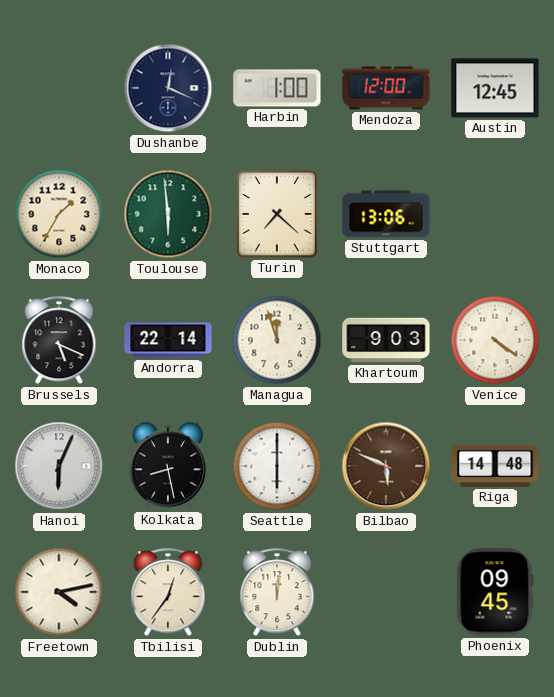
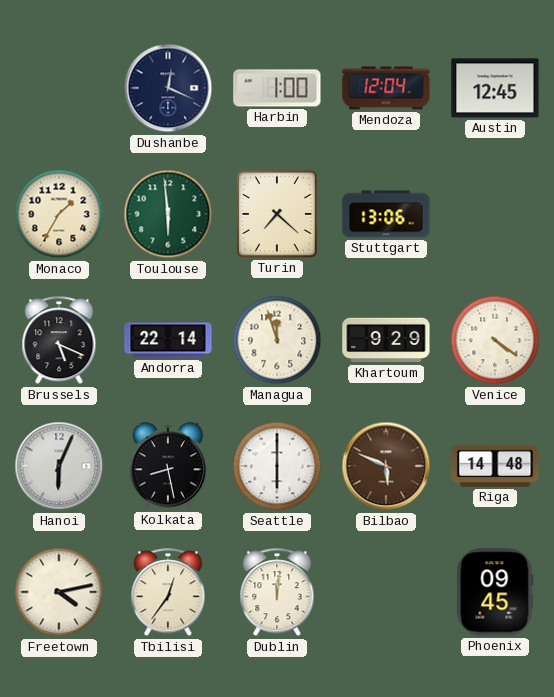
Mendoza: 12:00 -> 12:04 (386, 88)
Khartoum: 9:03 -> 9:29 (386, 340)
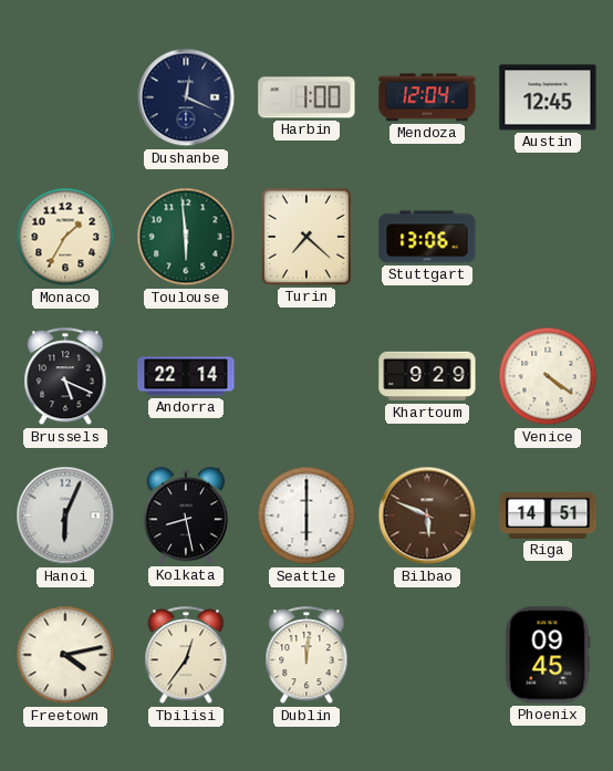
Managua: 11:57 -> none (277, 340)
Riga: 14:48 -> 14:51 (548, 515)
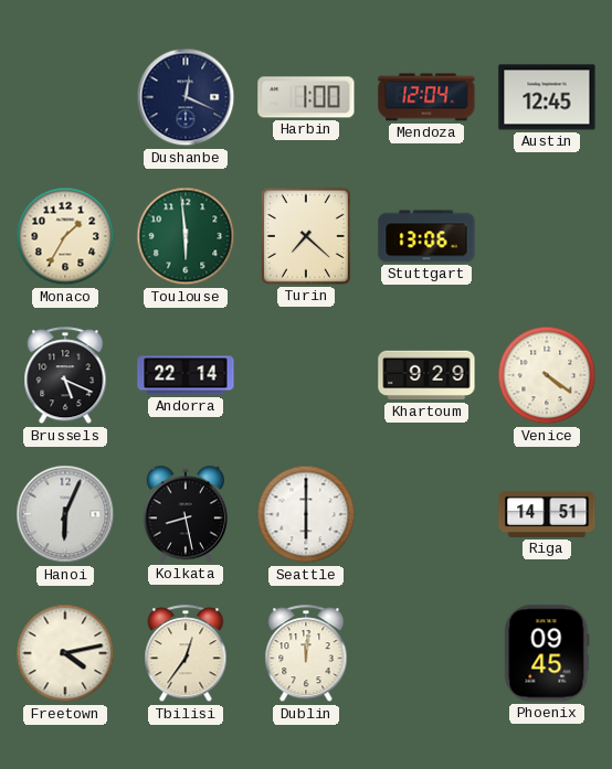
Bilbao: 5:49 -> none (427, 515)
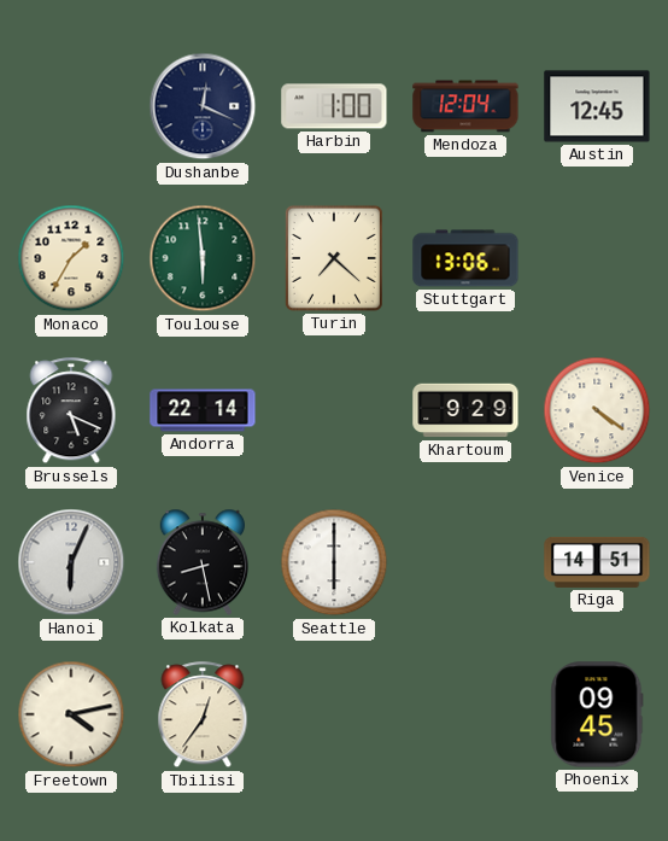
Dublin: 12:01 -> none (306, 654)
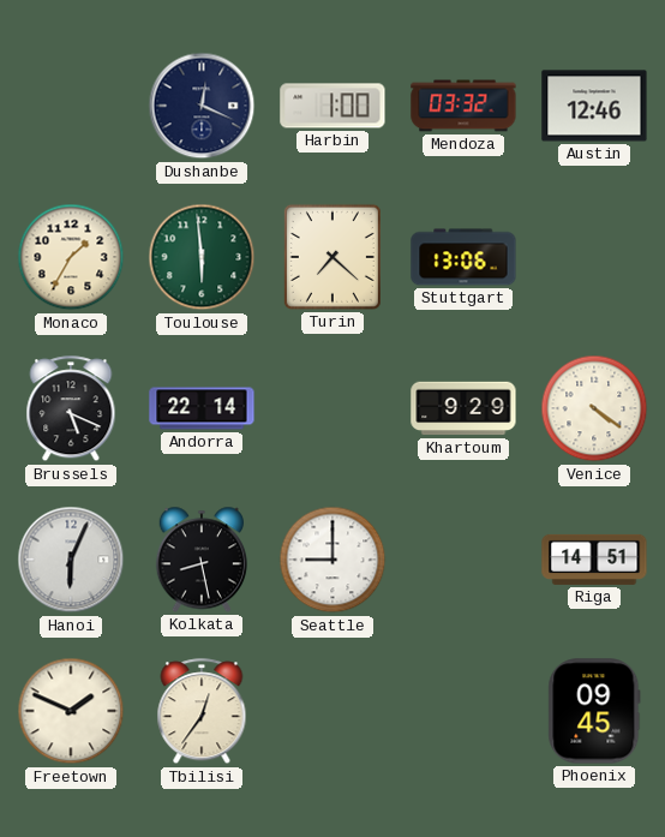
Mendoza: 12:04 -> 03:32 (463, 106)
Austin: 12:45 -> 12:46 (594, 106)
Seattle: 6:00 -> 9:00 (332, 560)
Freetown: 4:13 -> 1:49 (71, 711)
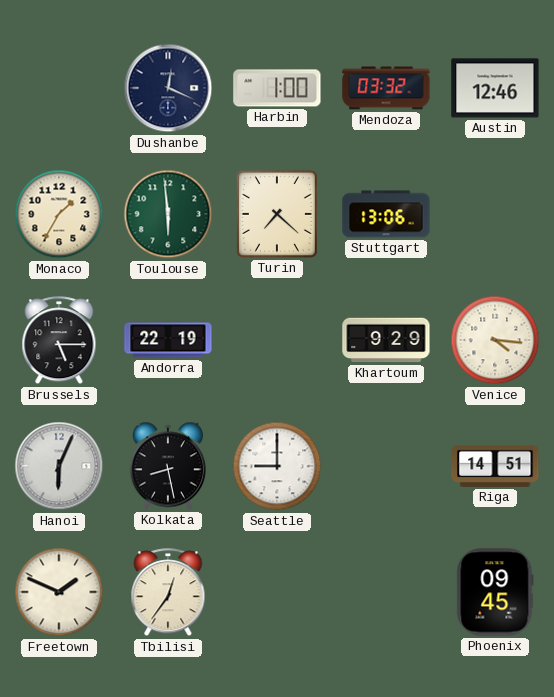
Brussels: 5:19 -> 5:15 (59, 341)
Andorra: 22:14 -> 22:19 (168, 340)
Venice: 4:21 -> 4:16 (495, 340)
